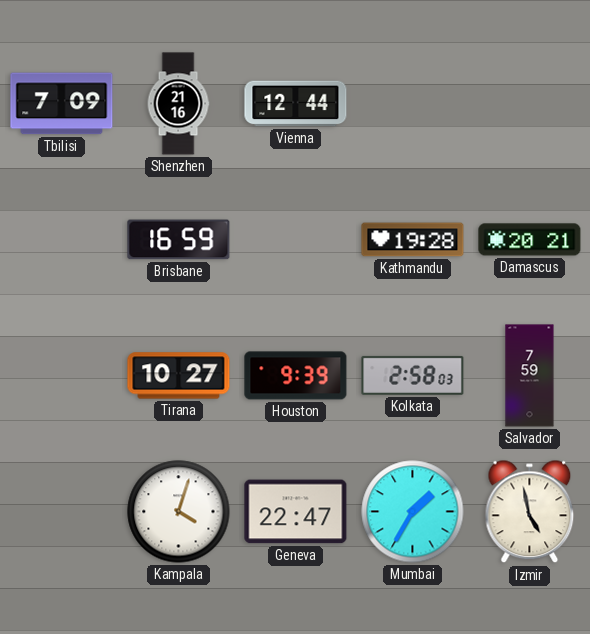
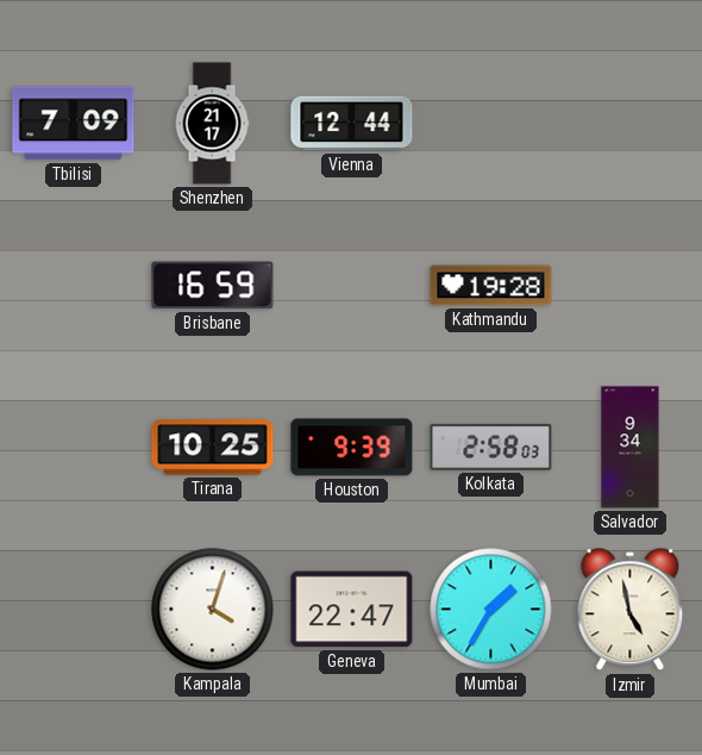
Shenzhen: 21:16 -> 21:17 (212, 124)
Damascus: 20:21 -> none (530, 240)
Tirana: 10:27 -> 10:25 (213, 448)
Salvador: 7:59 -> 9:34 (631, 448)
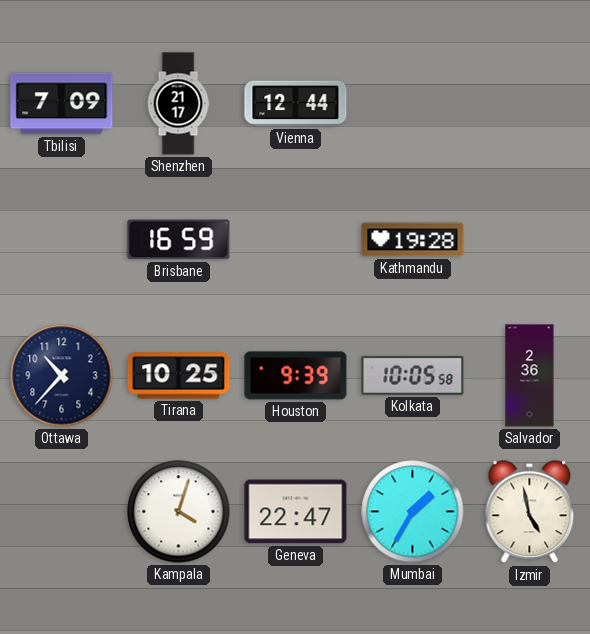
Ottawa: none -> 10:37 (62, 376)
Kolkata: 2:58 -> 10:05 (413, 375)
Salvador: 9:34 -> 2:36 (530, 376)
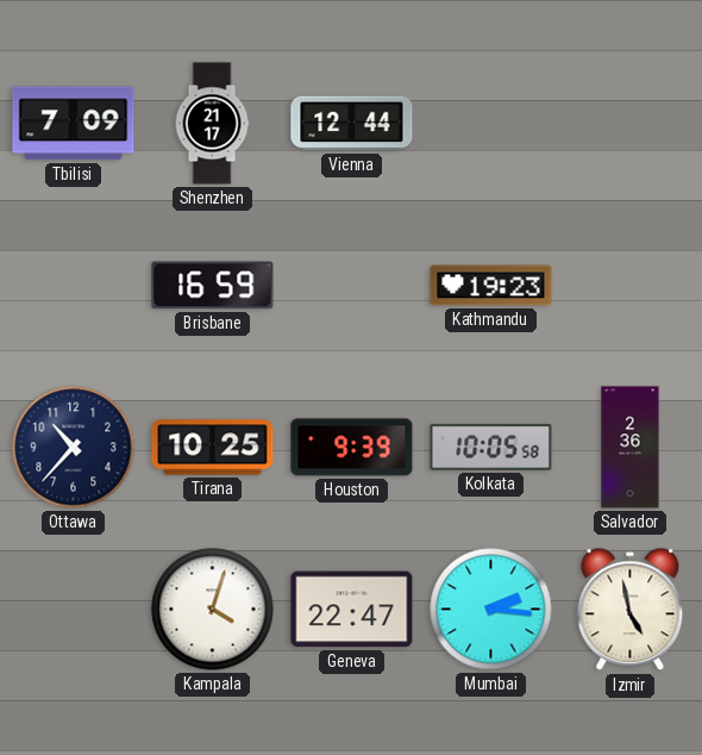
Kathmandu: 19:28 -> 19:23 (491, 286)
Mumbai: 1:35 -> 2:16 (491, 610)
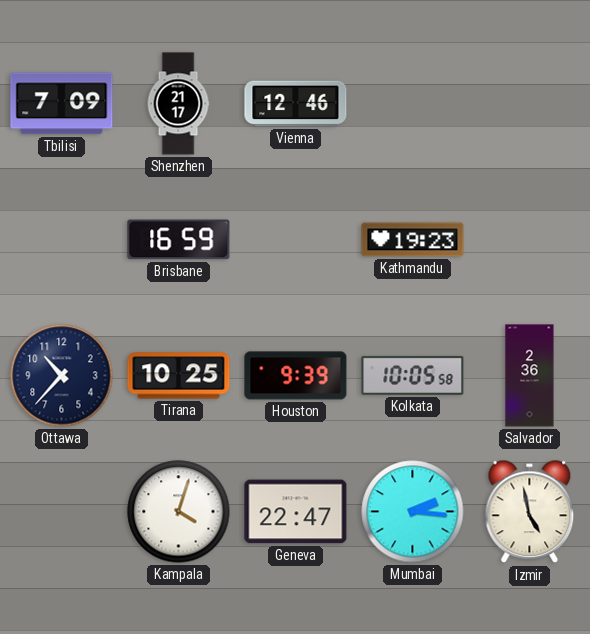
Vienna: 12:44 -> 12:46 (296, 104)
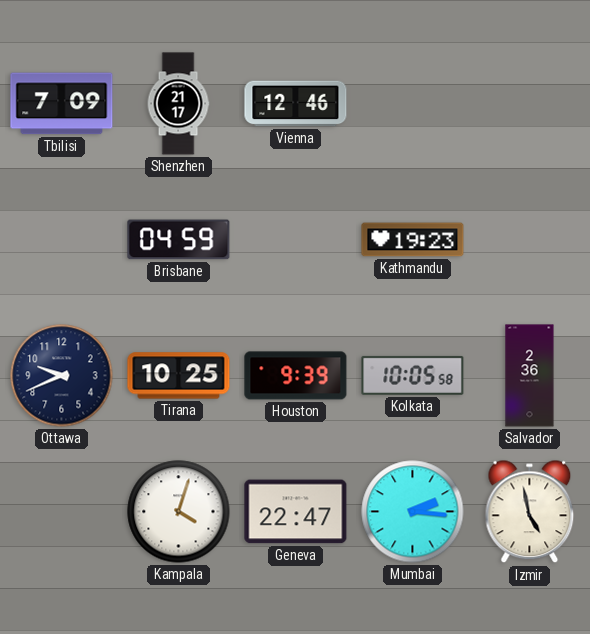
Brisbane: 16:59 -> 04:59 (179, 240)
Ottawa: 10:37 -> 9:41 (62, 376)
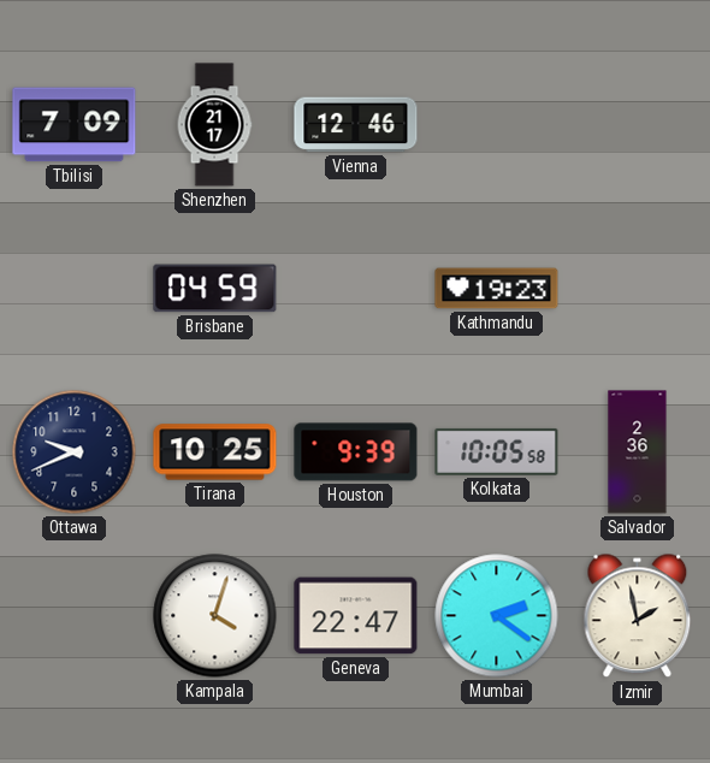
Mumbai: 2:16 -> 2:21 (497, 616)
Izmir: 4:58 -> 1:58 (638, 616)
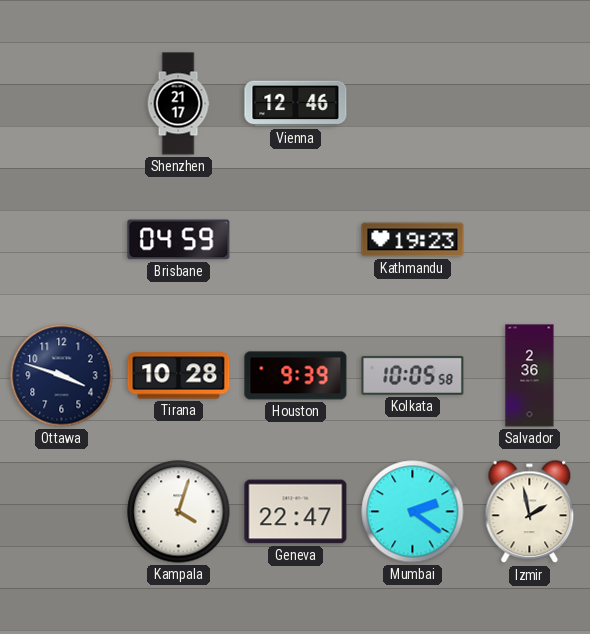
Tbilisi: 7:09 -> none (75, 125)
Ottawa: 9:41 -> 3:48 (62, 376)
Tirana: 10:25 -> 10:28 (179, 376)
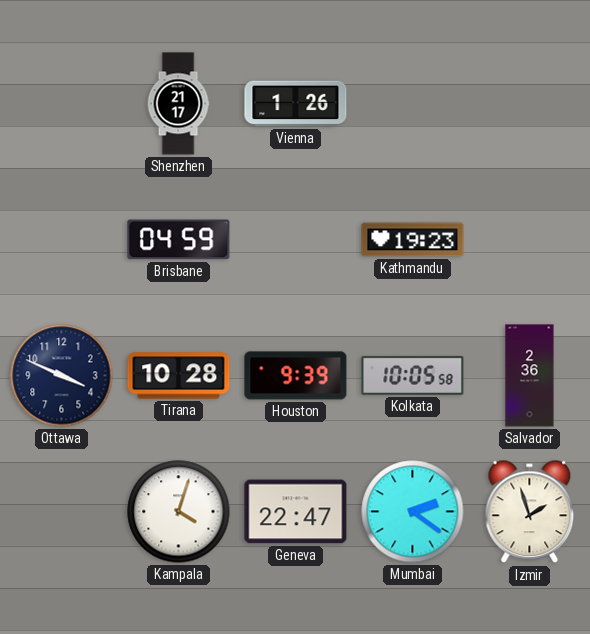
Vienna: 12:46 -> 1:26 (296, 104)
Ottawa: 3:48 -> 3:49 (62, 376)
Izmir: 1:58 -> 1:57 (530, 512)
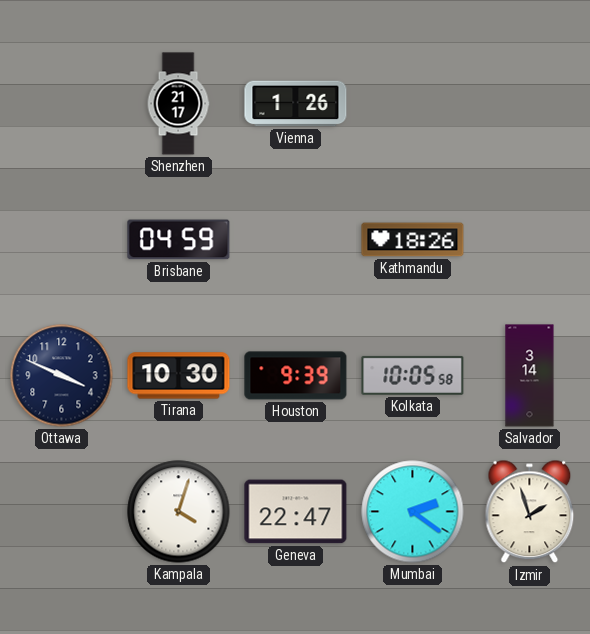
Kathmandu: 19:23 -> 18:26 (413, 240)
Tirana: 10:28 -> 10:30 (179, 376)
Salvador: 2:36 -> 3:14 (530, 376)
